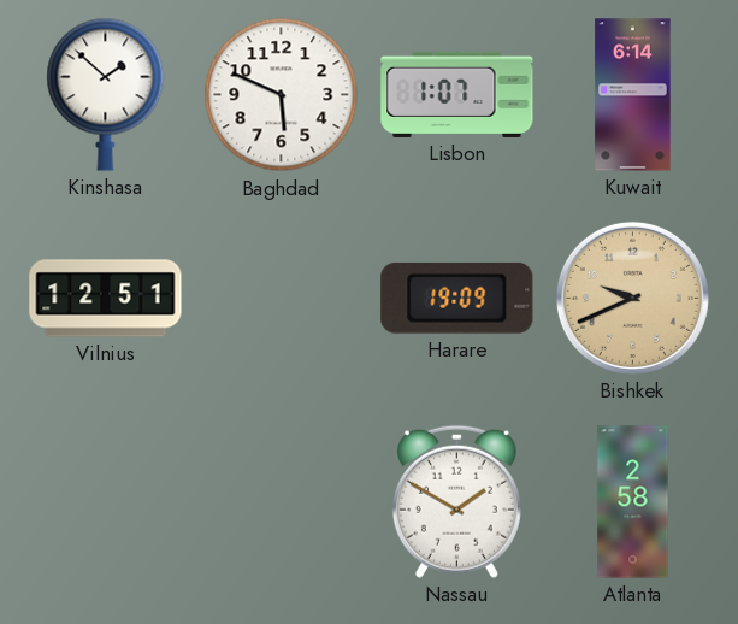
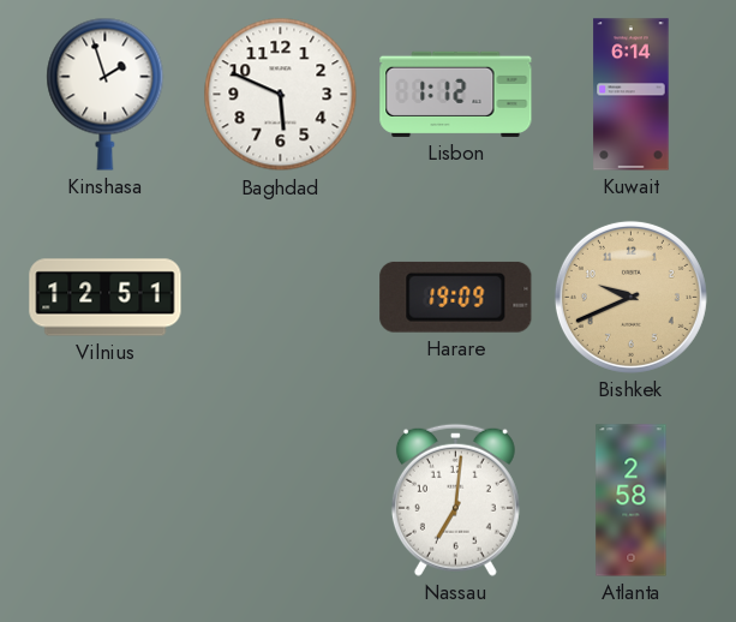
Kinshasa: 1:52 -> 1:57 (106, 94)
Lisbon: 1:07 -> 1:12 (456, 94)
Nassau: 1:50 -> 7:01 (455, 500)
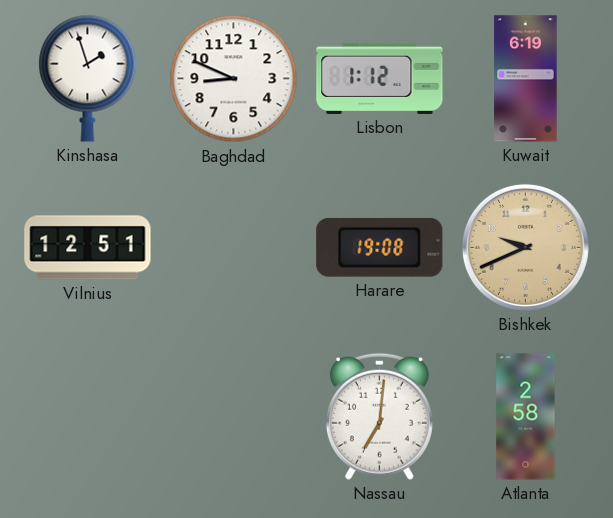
Baghdad: 5:49 -> 8:49 (234, 79)
Kuwait: 6:14 -> 6:19 (526, 79)
Harare: 19:09 -> 19:08 (380, 247)
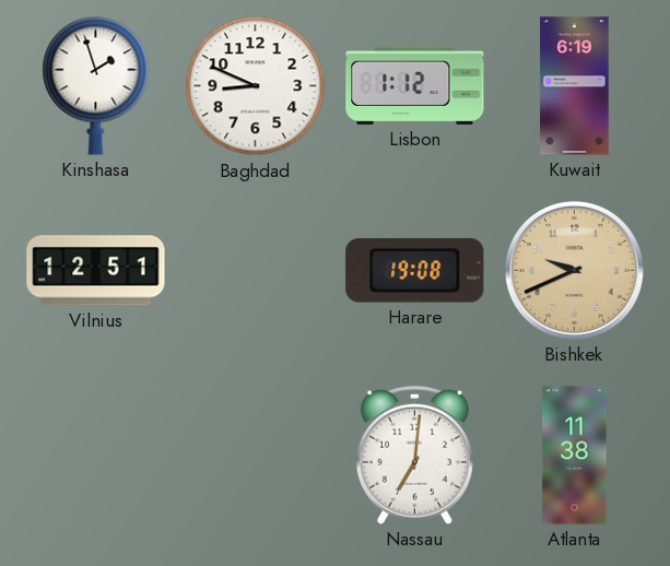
Atlanta: 2:58 -> 11:38 (575, 456)
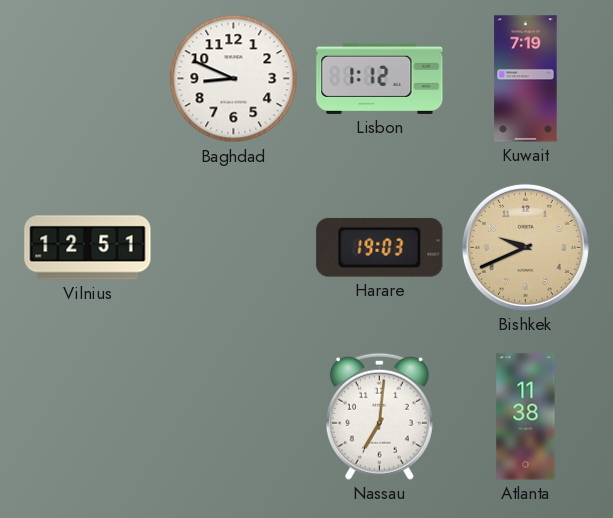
Kinshasa: 1:57 -> none (96, 85)
Kuwait: 6:19 -> 7:19 (526, 79)
Harare: 19:08 -> 19:03 (380, 247)
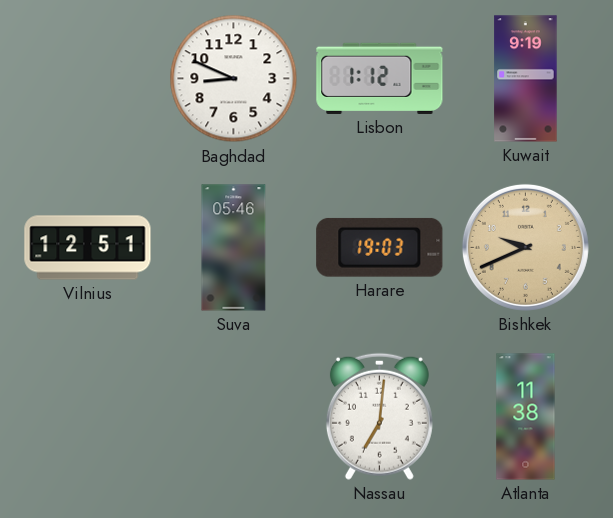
Kuwait: 7:19 -> 9:19 (526, 79)
Suva: none -> 05:46 (234, 248)
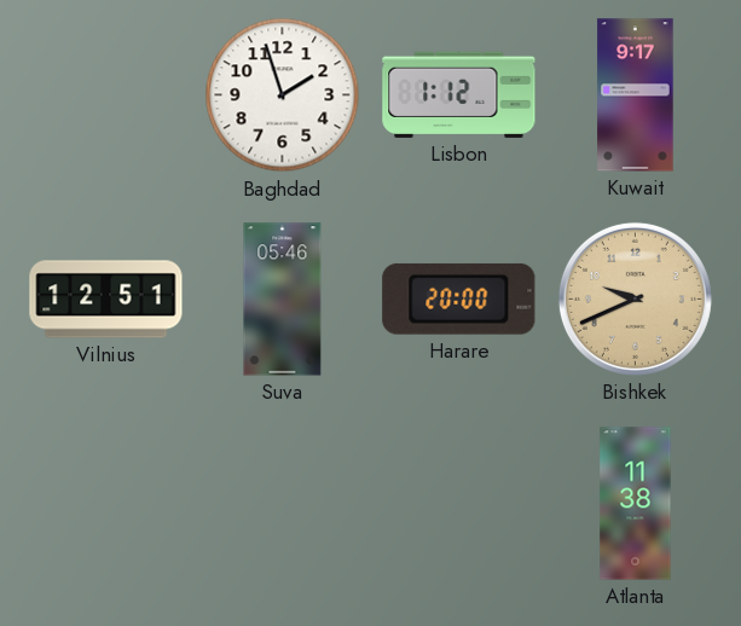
Baghdad: 8:49 -> 1:57 (283, 95)
Kuwait: 9:19 -> 9:17 (636, 95)
Harare: 19:03 -> 20:00 (459, 298)
Nassau: 7:01 -> none (379, 416)
